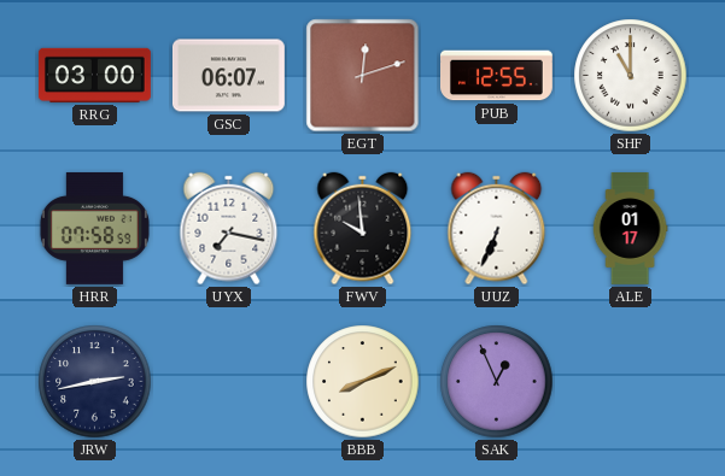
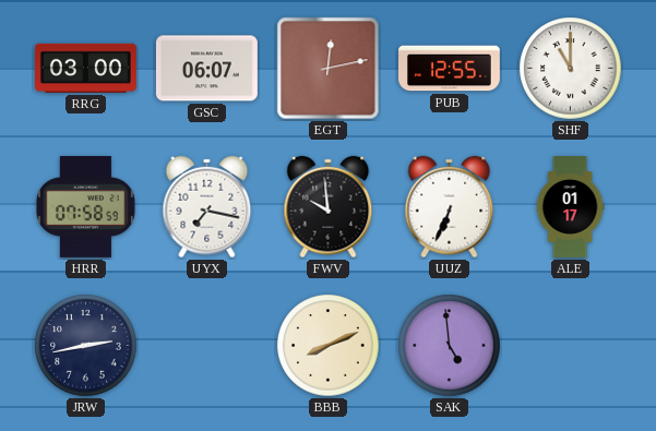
EGT: 12:12 -> 12:13 (329, 69)
SAK: 12:56 -> 4:59 (450, 346)
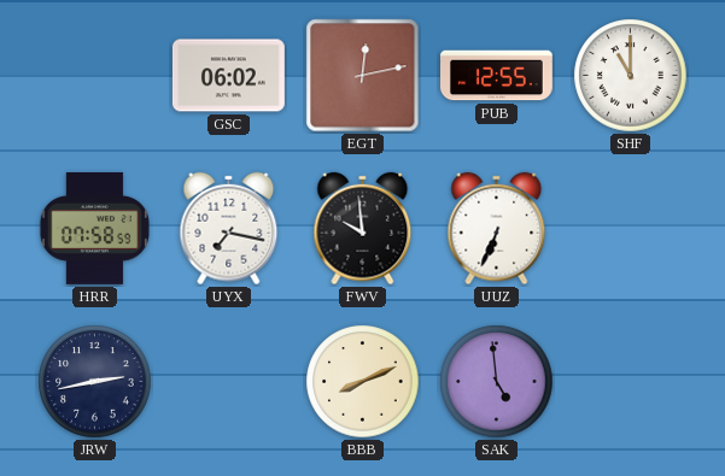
RRG: 03:00 -> none (85, 68)
GSC: 06:07 -> 06:02 (228, 76)
ALE: 01:17 -> none (570, 207)
